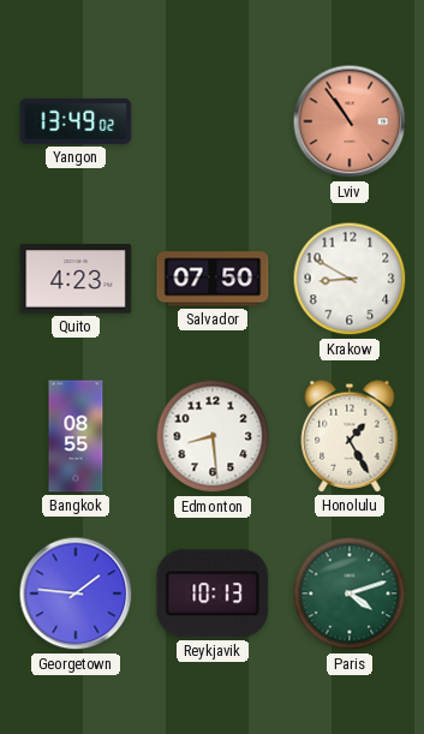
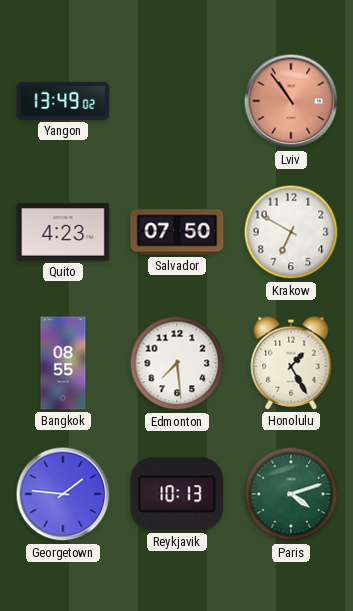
Krakow: 8:50 -> 6:50 (291, 232)
Edmonton: 8:29 -> 7:29 (177, 363)
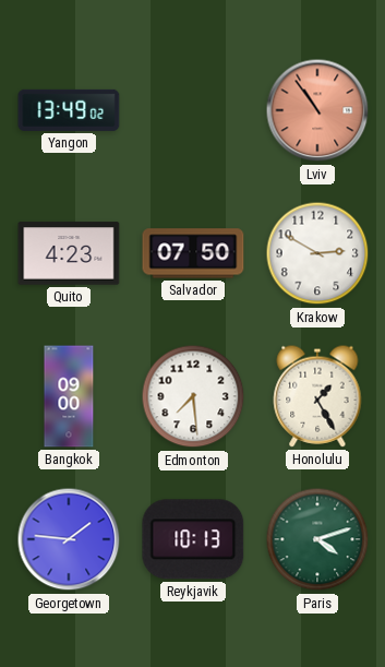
Krakow: 6:50 -> 2:50 (317, 253)
Bangkok: 08:55 -> 09:00 (69, 396)
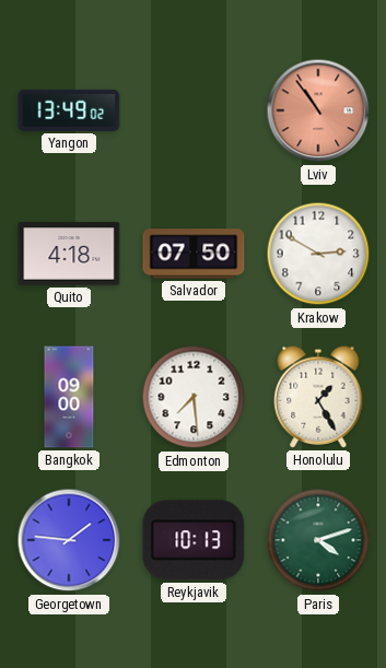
Quito: 4:23 -> 4:18 (69, 254)
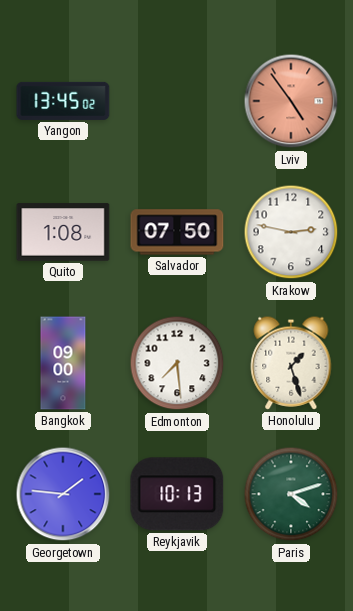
Yangon: 13:49 -> 13:45 (63, 101)
Lviv: 10:54 -> 4:54 (291, 101)
Quito: 4:18 -> 1:08 (63, 232)
Krakow: 2:50 -> 2:47 (291, 232)
Honolulu: 1:25 -> 1:27 (291, 363)
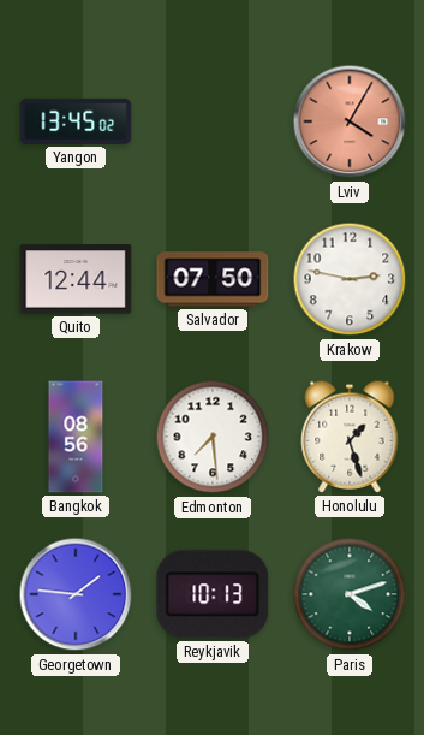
Lviv: 4:54 -> 4:05 (350, 121)
Quito: 1:08 -> 12:44 (76, 279)
Bangkok: 09:00 -> 08:56 (76, 437)
